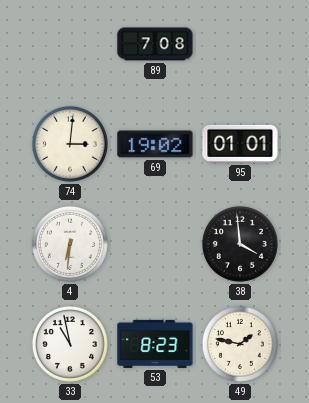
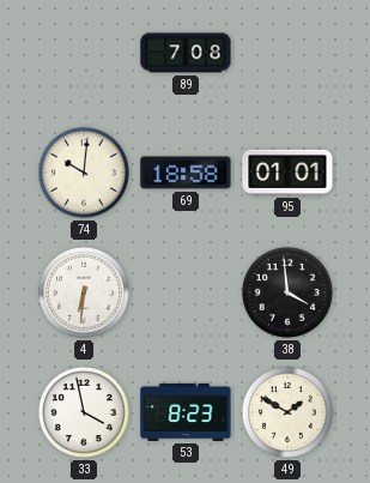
74: 3:01 -> 10:01 (84, 173)
69: 19:02 -> 18:58 (186, 173)
33: 10:58 -> 3:58 (84, 412)
49: 1:47 -> 1:50 (287, 412)
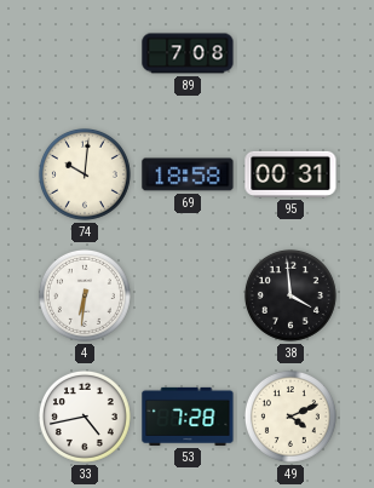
95: 01:01 -> 00:31 (290, 174)
33: 3:58 -> 4:43 (85, 417)
53: 8:23 -> 7:28 (188, 417)
49: 1:50 -> 4:11 (290, 417)
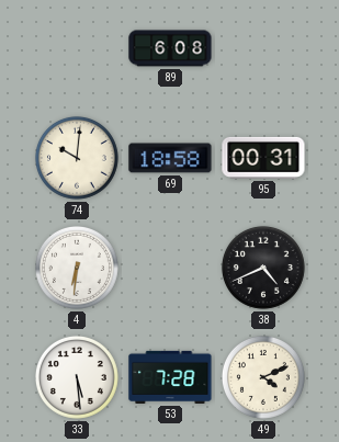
89: 7:08 -> 6:08 (170, 48)
38: 3:59 -> 4:41 (263, 268)
33: 4:43 -> 5:29 (77, 377)
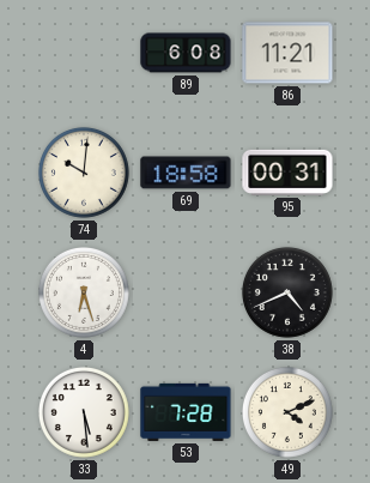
86: none -> 11:21 (287, 53)
4: 6:31 -> 6:27 (84, 292)
